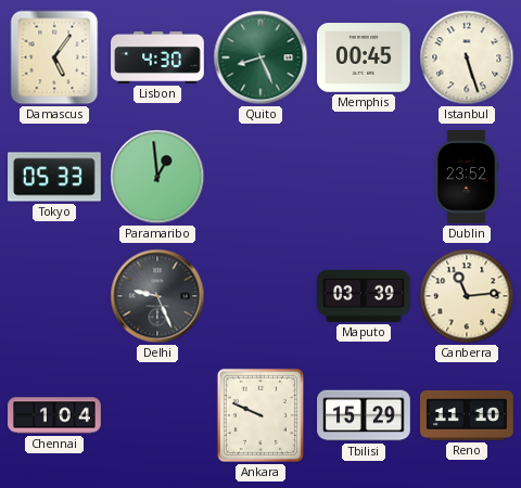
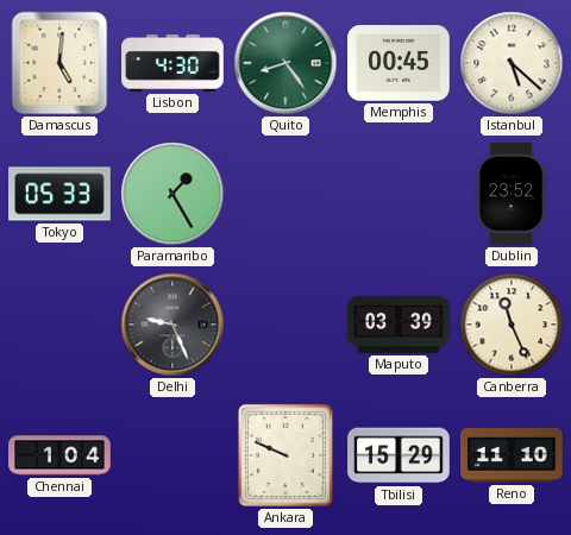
Damascus: 5:06 -> 5:01 (59, 63)
Quito: 8:26 -> 8:24 (285, 63)
Istanbul: 5:27 -> 5:22 (512, 63)
Paramaribo: 12:59 -> 1:25 (172, 194)
Canberra: 11:14 -> 11:26 (512, 325)
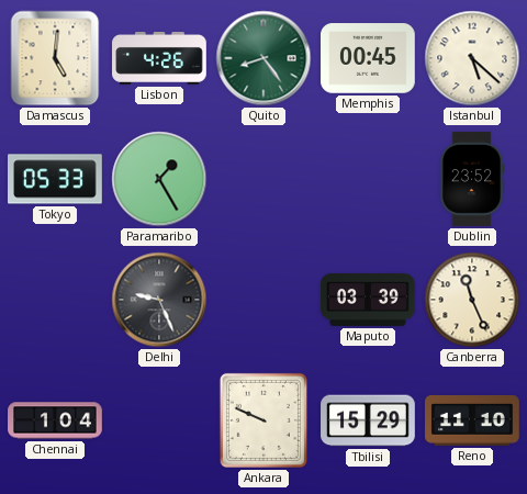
Lisbon: 4:30 -> 4:26 (159, 58)
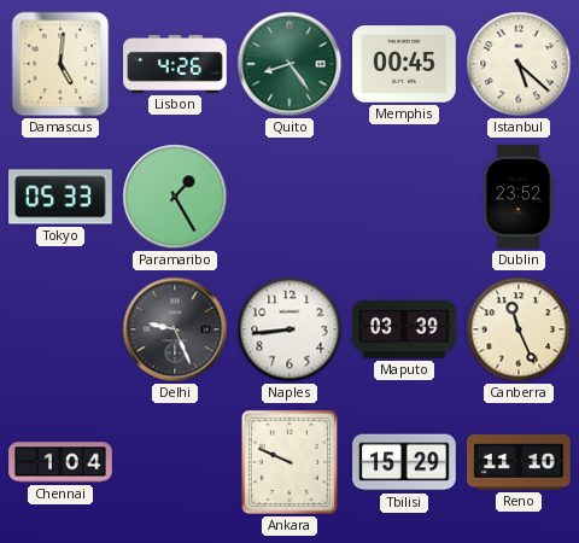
Naples: none -> 8:44 (289, 329)
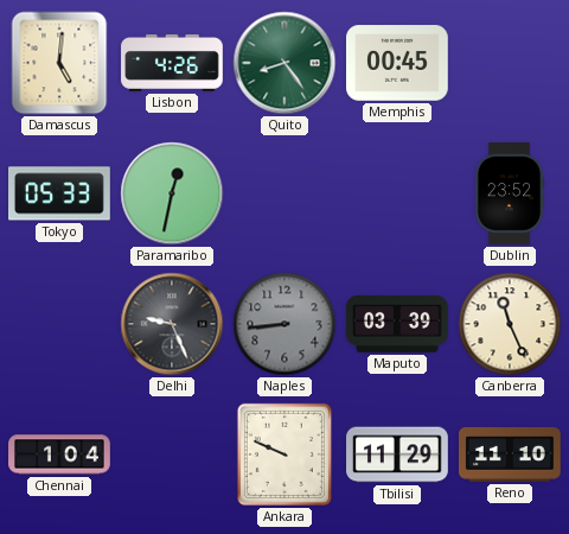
Istanbul: 5:22 -> none (519, 64)
Paramaribo: 1:25 -> 12:32 (172, 193)
Naples dial: white -> grey (284, 324)
Tbilisi: 15:29 -> 11:29 (397, 454)
